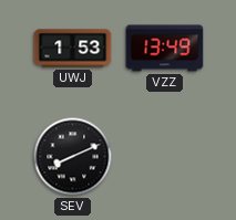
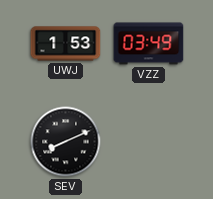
VZZ: 13:49 -> 03:49 (149, 44)
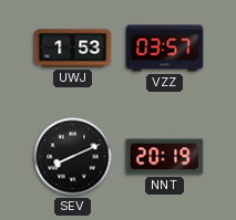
VZZ: 03:49 -> 03:57 (165, 49)
NNT: none -> 20:19 (165, 157)
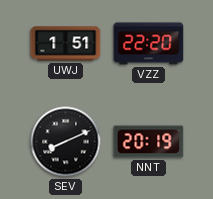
UWJ: 1:53 -> 1:51 (66, 44)
VZZ: 03:57 -> 22:20 (149, 44)
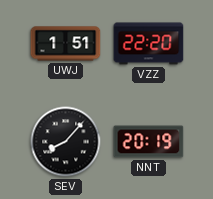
SEV: 8:11 -> 8:07 (66, 142)
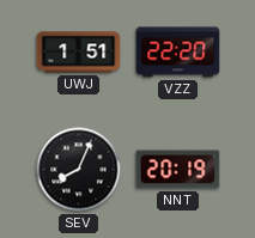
SEV: 8:07 -> 8:04 (79, 170)
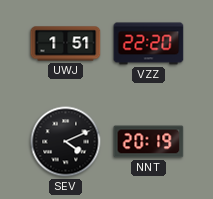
SEV: 8:04 -> 4:11 (66, 142)
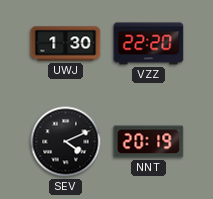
UWJ: 1:51 -> 1:30 (66, 44)
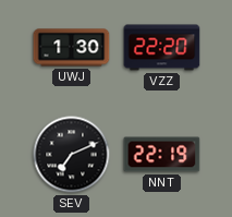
SEV: 4:11 -> 7:11 (72, 155)
NNT: 20:19 -> 22:19 (162, 155)
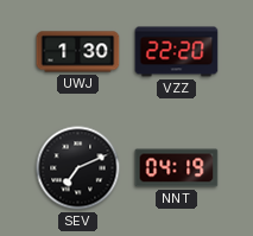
NNT: 22:19 -> 04:19 (177, 168)
